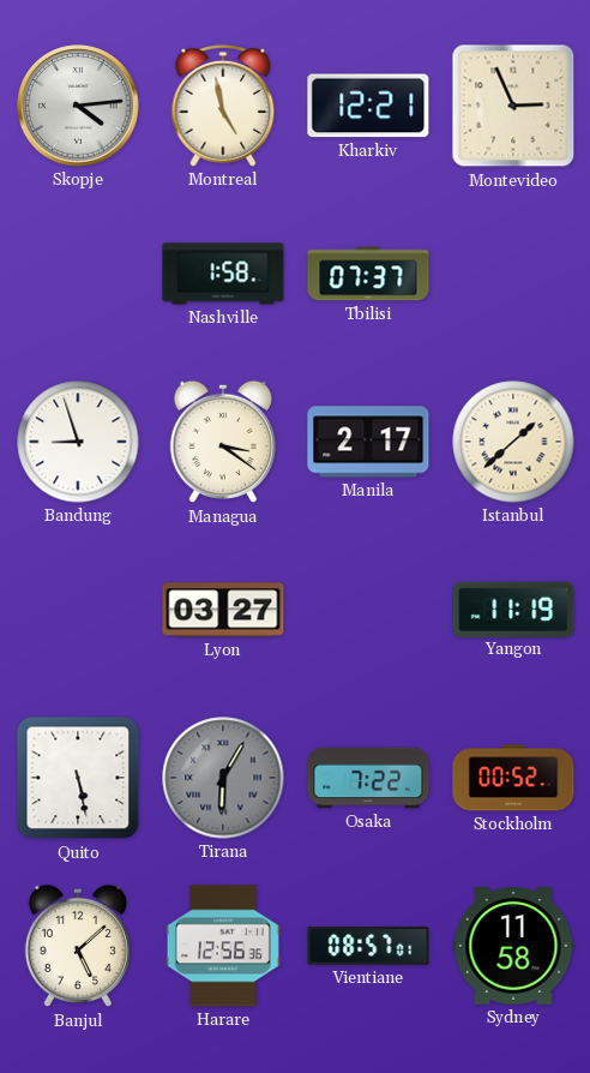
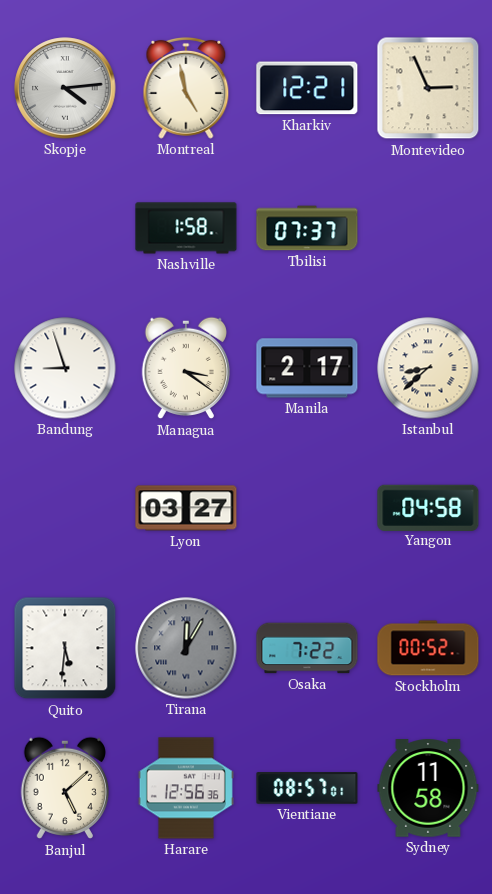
Istanbul: 1:38 -> 8:38 (428, 368)
Yangon: 11:19 -> 04:58 (428, 507)
Quito: 5:28 -> 5:31 (65, 648)
Tirana: 6:05 -> 12:05 (186, 648)
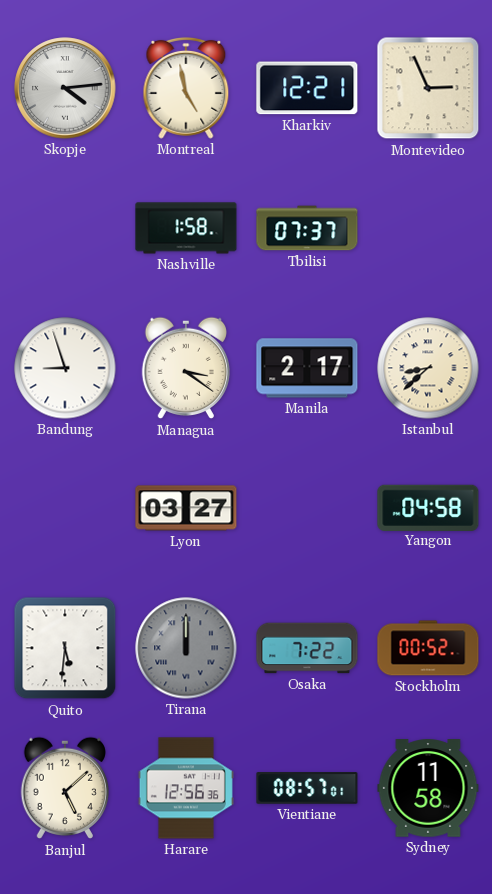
Tirana: 12:05 -> 12:00 (186, 648)
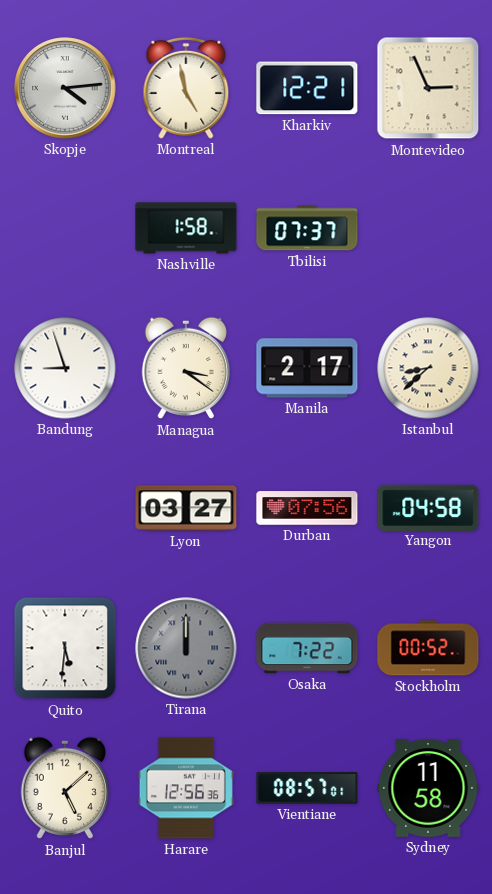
Durban: none -> 07:56 (307, 508)
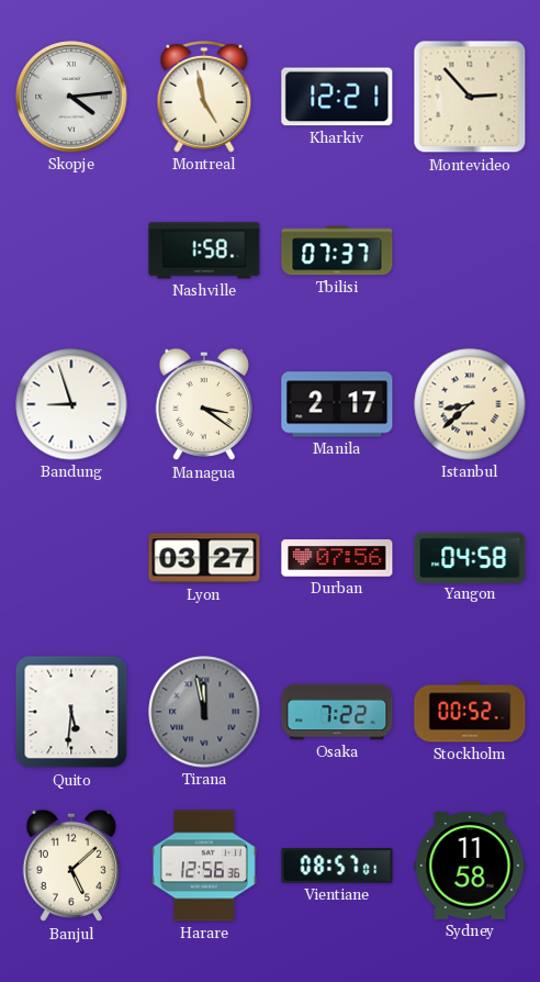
Montevideo: 2:56 -> 2:53 (470, 97)
Tirana: 12:00 -> 11:58 (204, 712)
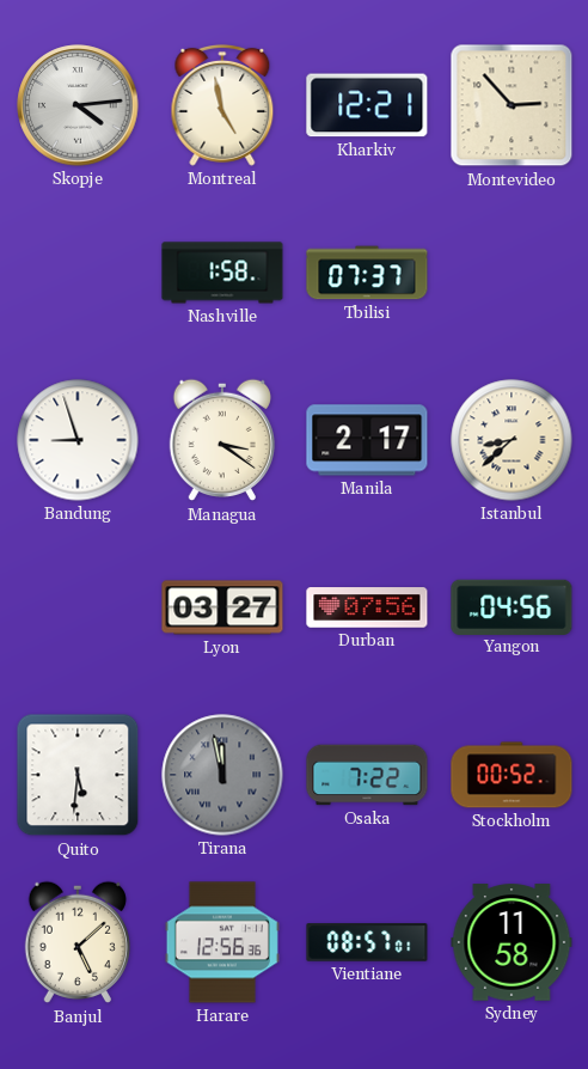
Yangon: 04:58 -> 04:56 (512, 606)
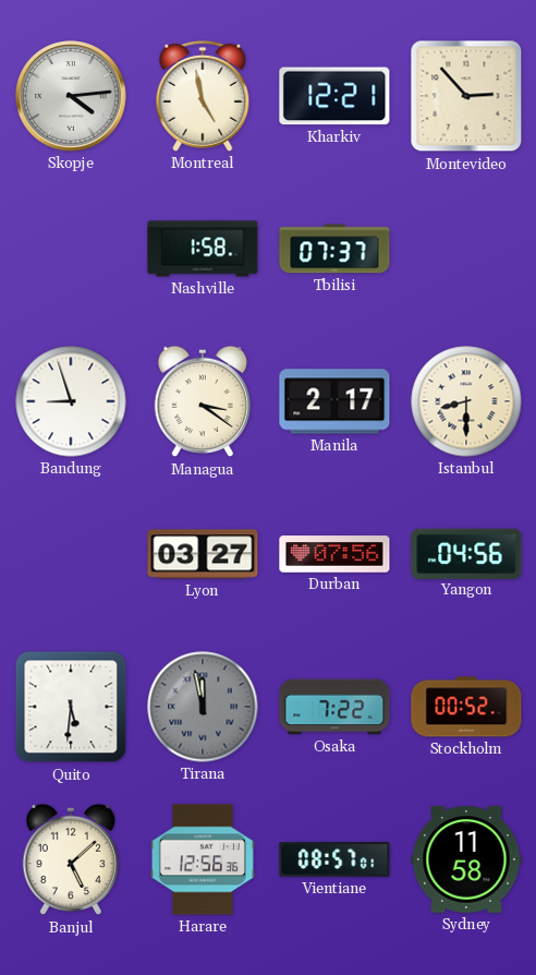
Istanbul: 8:38 -> 8:30 (466, 401)
